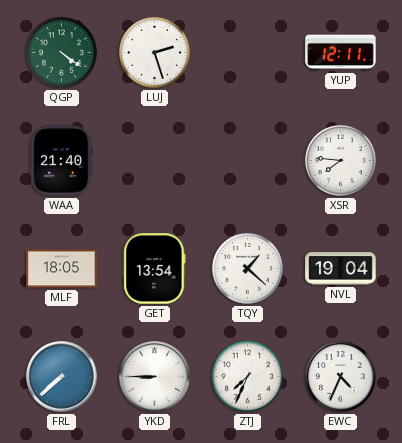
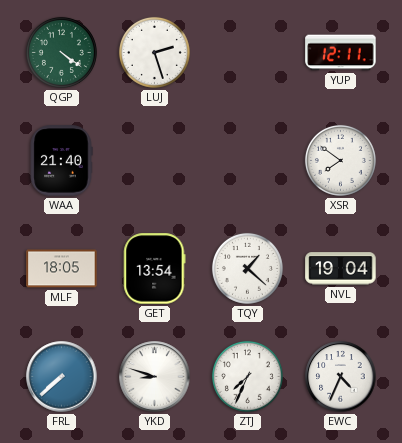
XSR: 7:46 -> 7:51 (340, 160)
YKD: 8:45 -> 8:48 (155, 377)
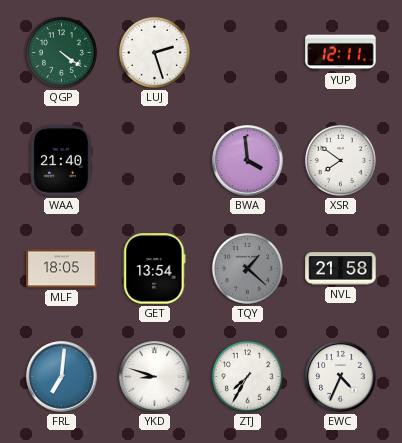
BWA: none -> 3:59 (248, 161)
TQY dial: white -> grey (247, 268)
NVL: 19:04 -> 21:58 (341, 269)
FRL: 7:38 -> 7:01 (62, 377)
ZTJ: 7:34 -> 7:35 (247, 376)
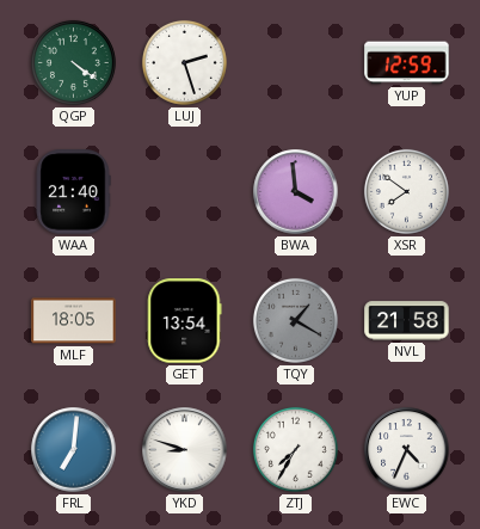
YUP: 12:11 -> 12:59 (407, 63)
TQY: 1:22 -> 1:20 (295, 320)
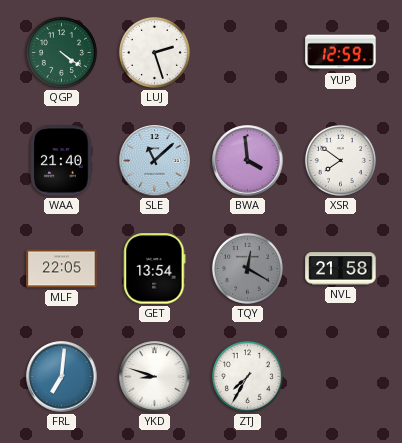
SLE: none -> 11:08 (155, 161)
MLF: 18:05 -> 22:05 (62, 269)
TQY: 1:20 -> 12:20 (247, 268)
EWC: 4:34 -> none (407, 450)
